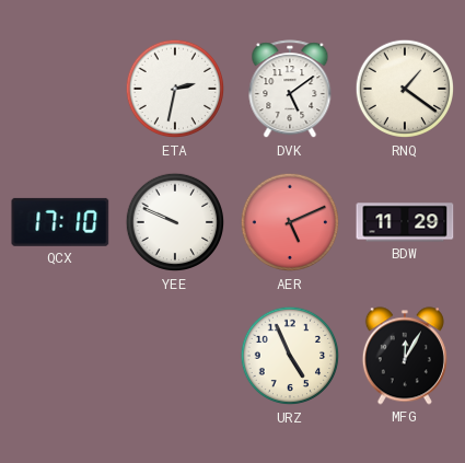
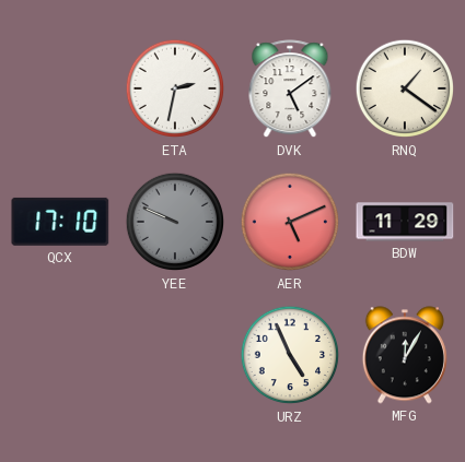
YEE dial: white -> grey (175, 222)
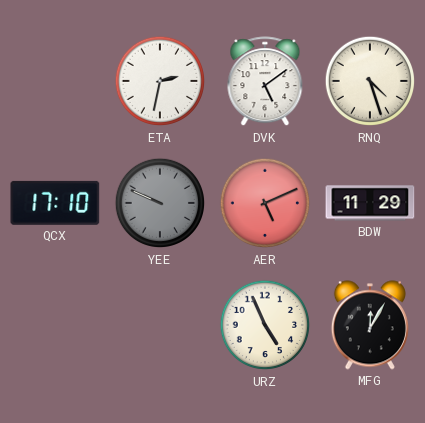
RNQ: 1:21 -> 4:27 (370, 81)
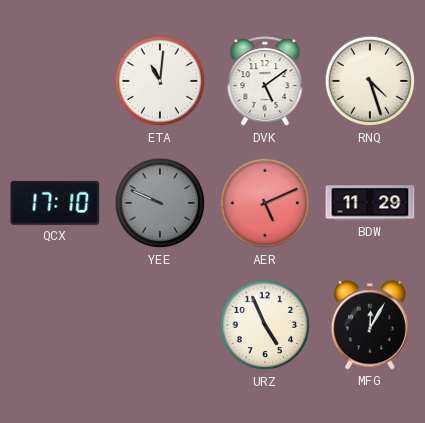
ETA: 2:32 -> 11:01 (160, 81)
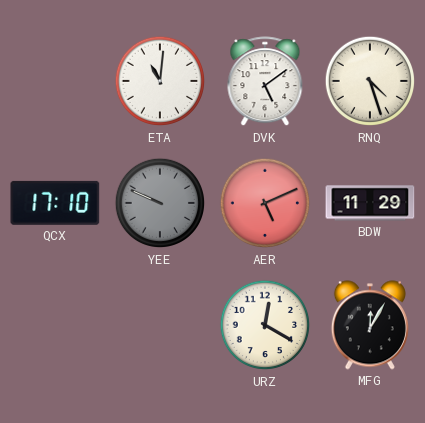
URZ: 4:56 -> 12:20 (265, 325)
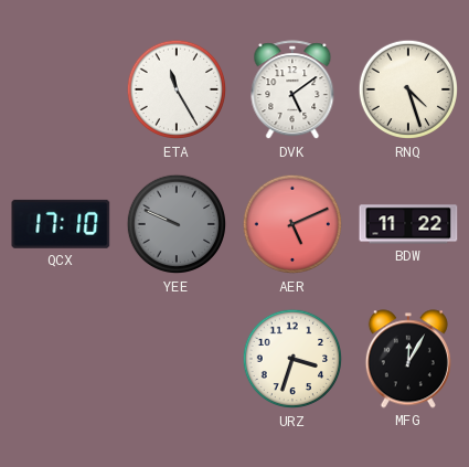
ETA: 11:01 -> 11:25 (177, 89)
BDW: 11:29 -> 11:22 (408, 224)
URZ: 12:20 -> 3:33 (292, 359)
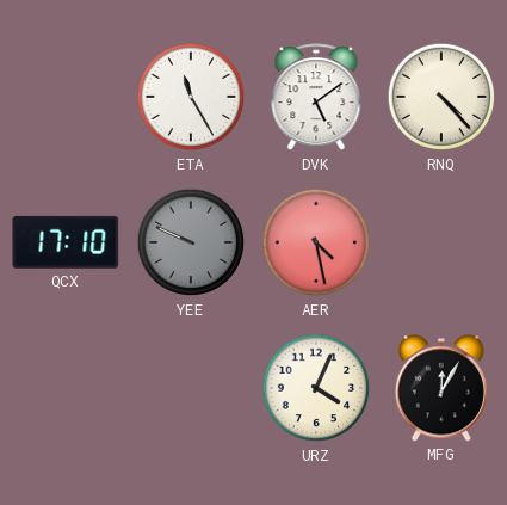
RNQ: 4:27 -> 4:23 (441, 97)
AER: 5:11 -> 4:28 (316, 242)
BDW: 11:22 -> none (408, 224)
URZ: 3:33 -> 4:04 (316, 388)
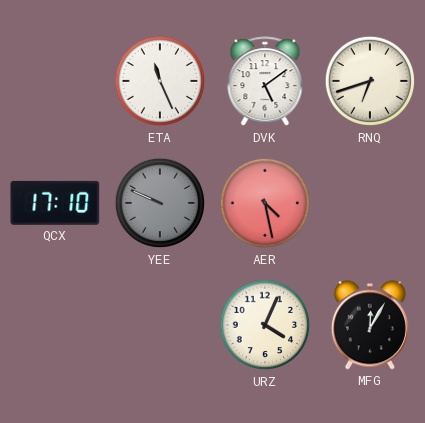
ETA: 11:25 -> 11:26 (160, 81)
RNQ: 4:23 -> 6:42 (370, 81)
